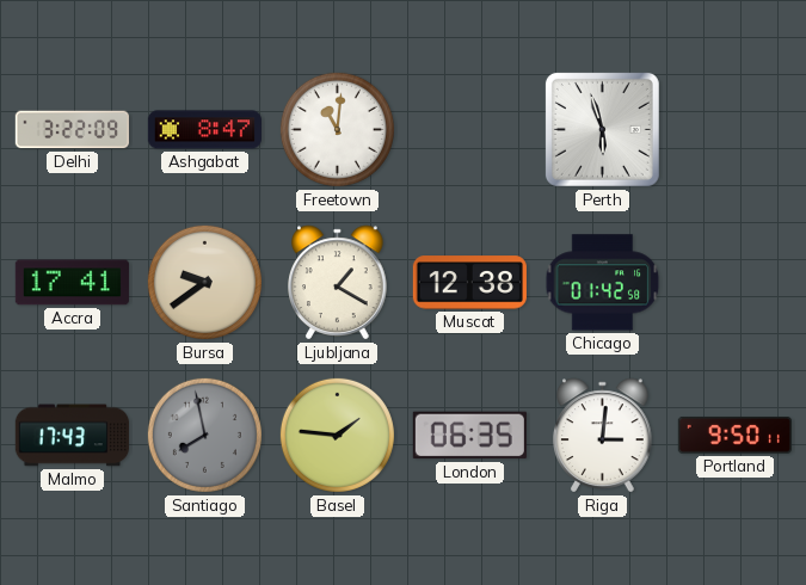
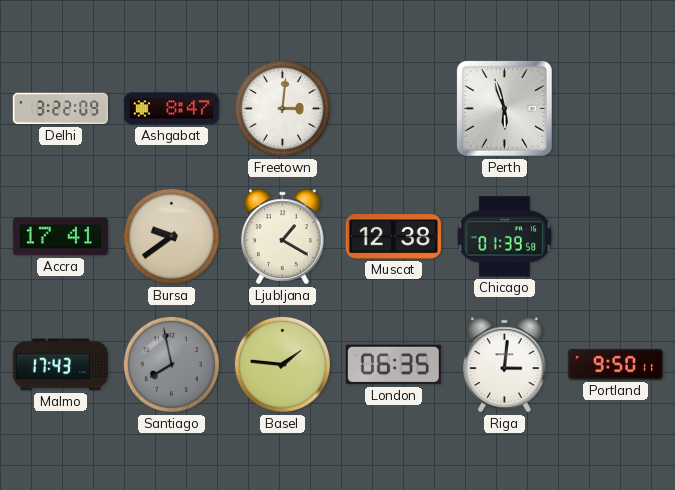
Freetown: 11:01 -> 3:01 (282, 108)
Chicago: 01:42 -> 01:39 (505, 237)
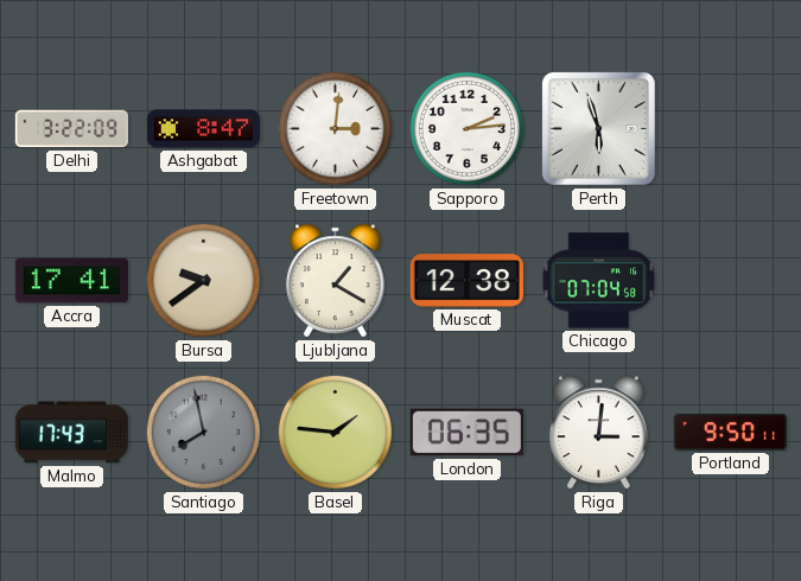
Sapporo: none -> 2:14 (466, 128)
Chicago: 01:39 -> 07:04 (599, 281)
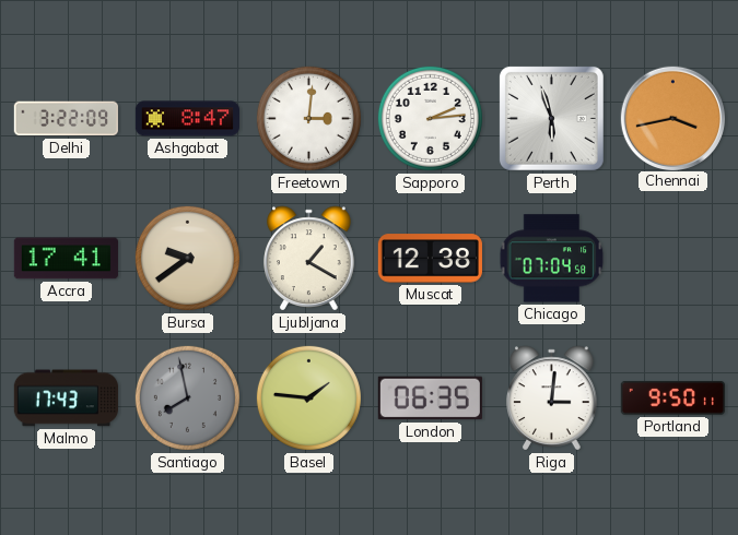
Chennai: none -> 3:43 (672, 118)
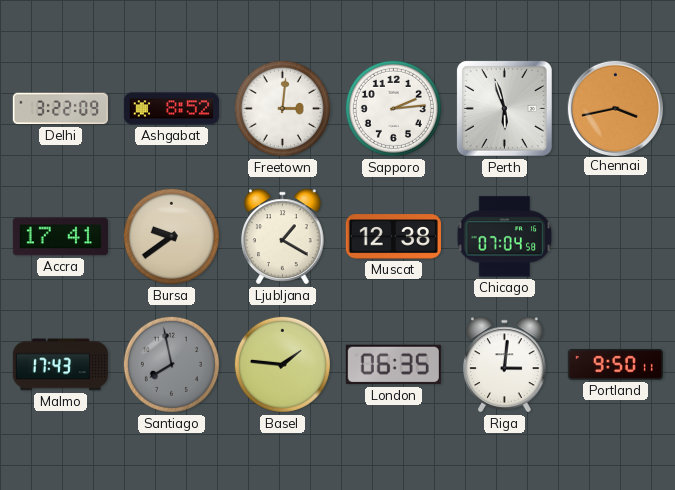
Ashgabat: 8:47 -> 8:52 (171, 109)
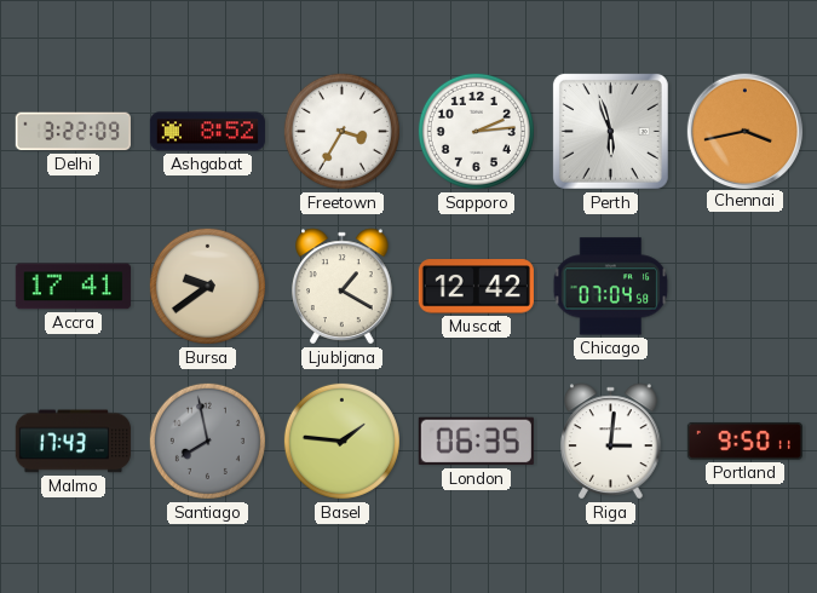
Freetown: 3:01 -> 3:35 (341, 131)
Muscat: 12:38 -> 12:42 (476, 287)
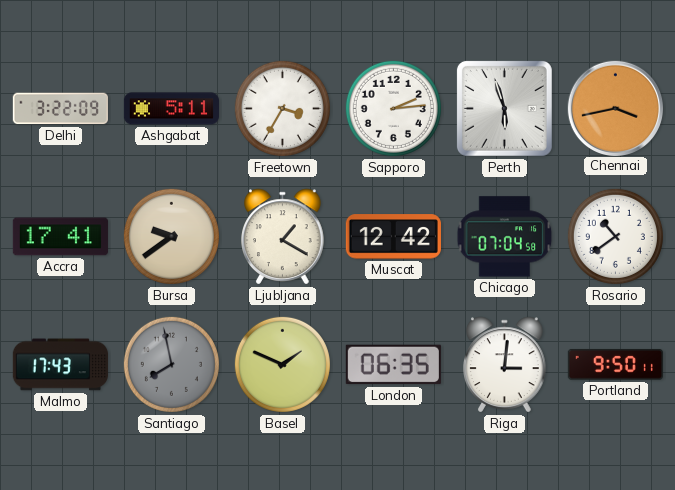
Ashgabat: 8:52 -> 5:11 (171, 109)
Rosario: none -> 10:39 (615, 236)
Basel: 1:46 -> 1:49 (282, 364)
